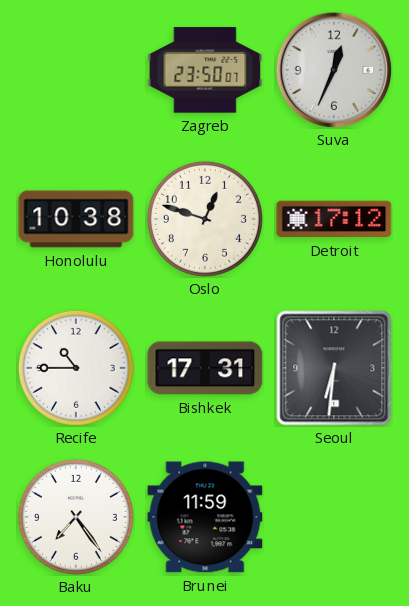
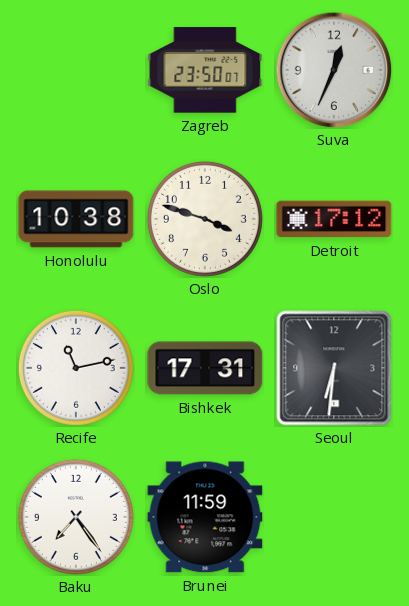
Oslo: 12:48 -> 3:48 (205, 219)
Recife: 10:45 -> 11:13 (76, 368)
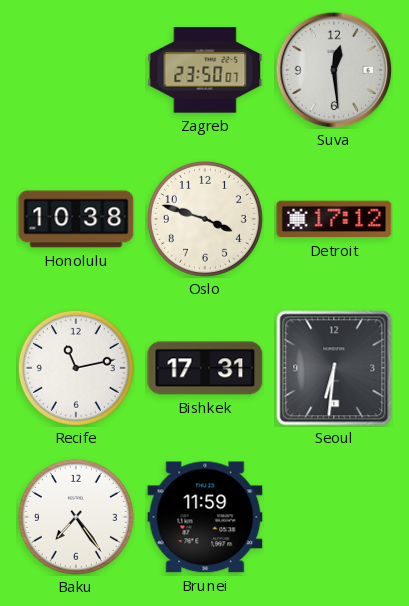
Suva: 12:34 -> 12:29 (334, 70)
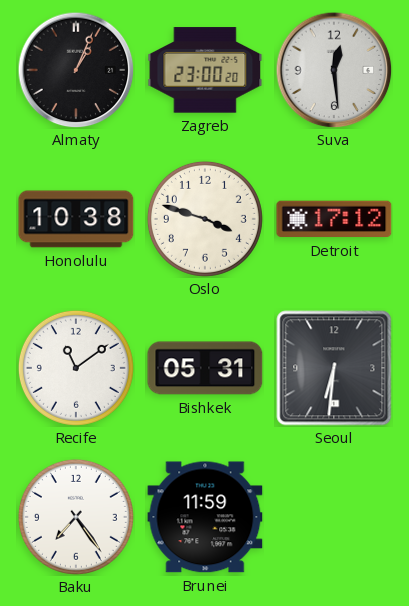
Almaty: none -> 1:04 (76, 70)
Zagreb: 23:50 -> 23:00 (205, 70)
Recife: 11:13 -> 11:09 (76, 368)
Bishkek: 17:31 -> 05:31 (205, 368)
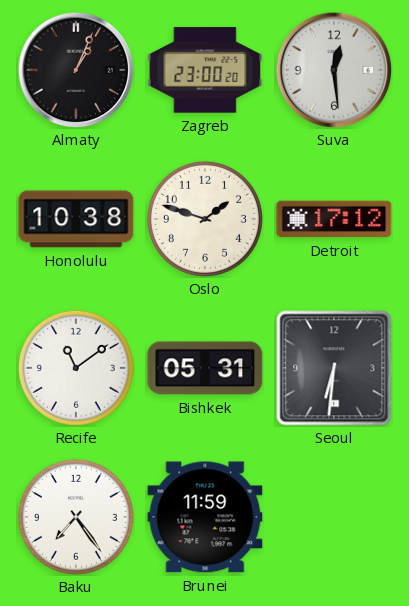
Oslo: 3:48 -> 1:48 (205, 219)
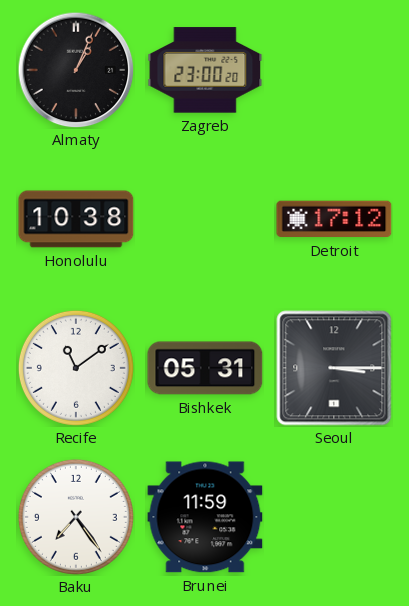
Suva: 12:29 -> none (334, 70)
Oslo: 1:48 -> none (205, 219)
Seoul: 6:31 -> 3:15 (334, 368)
